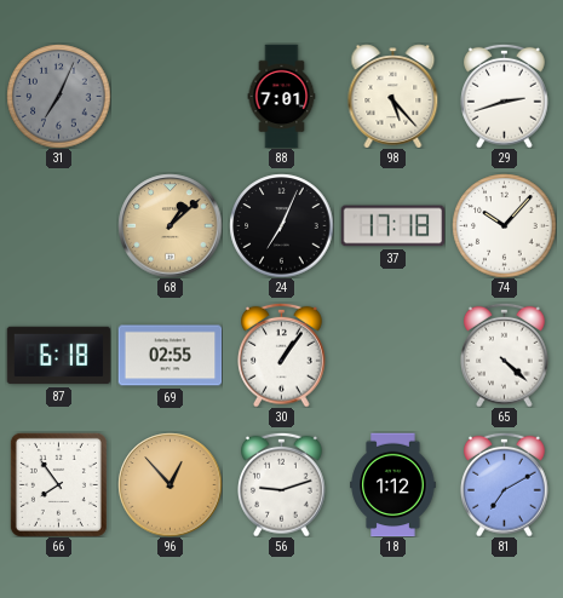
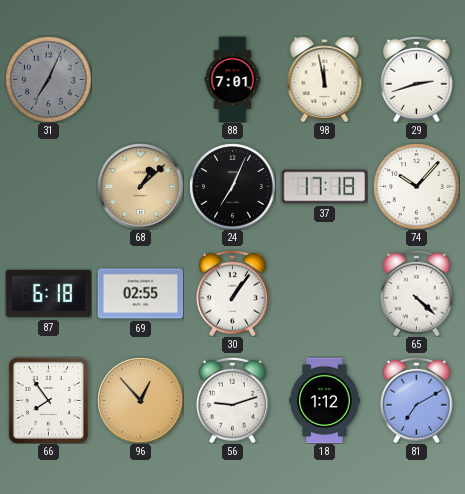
98: 5:23 -> 11:58 (325, 79)
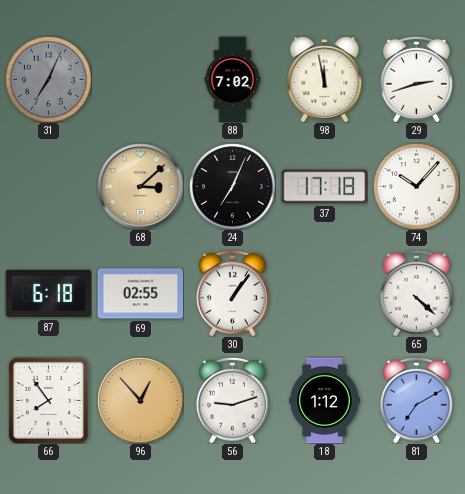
88: 7:01 -> 7:02 (233, 79)
68: 1:08 -> 3:08 (140, 186)
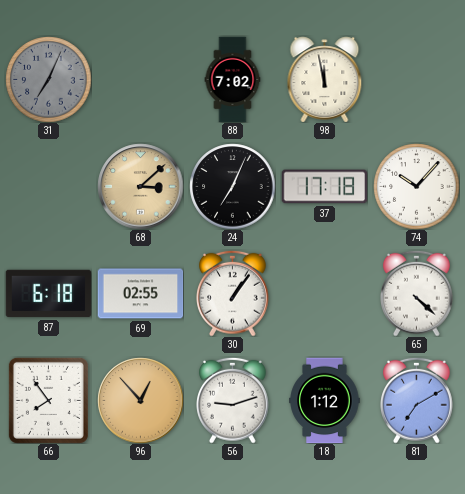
29: 2:42 -> none (417, 79)
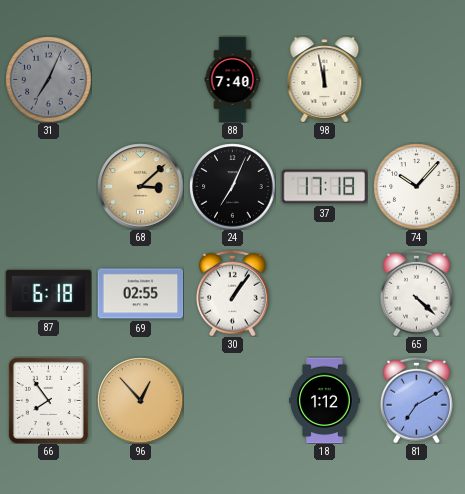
88: 7:02 -> 7:40 (233, 79)
56: 9:12 -> none (233, 400)
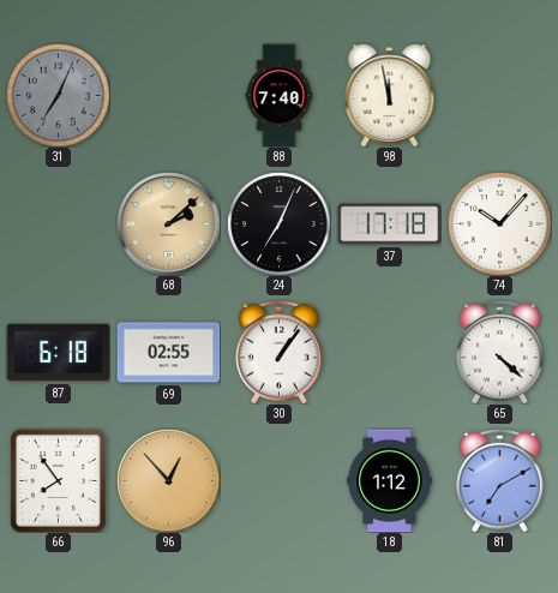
68: 3:08 -> 2:08 (168, 223)
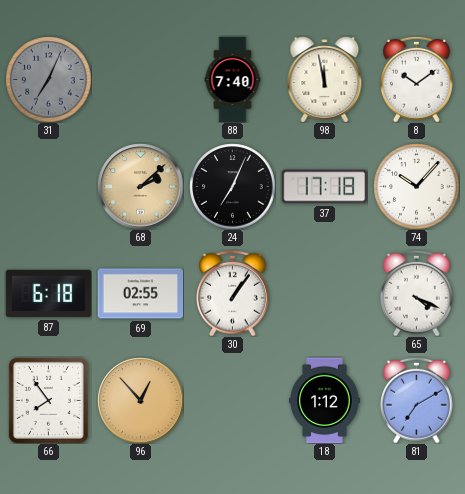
8: none -> 10:09 (417, 79)
65: 4:22 -> 4:19 (417, 293)
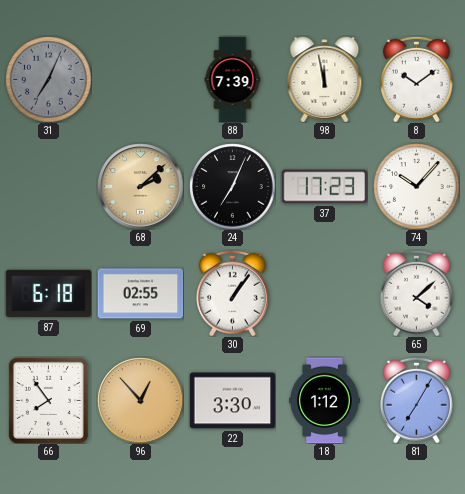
88: 7:40 -> 7:39 (233, 79)
37: 17:18 -> 17:23 (324, 187)
65: 4:19 -> 4:08 (417, 293)
22: none -> 3:30 (232, 401)
81: 7:10 -> 7:05 (417, 400)
